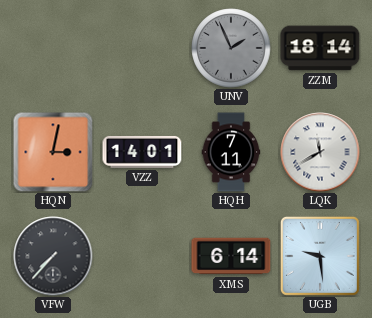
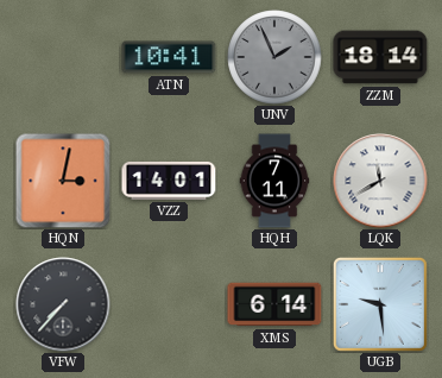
ATN: none -> 10:41 (169, 57)
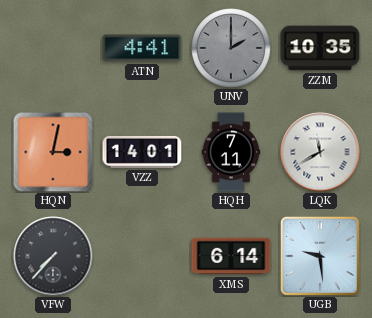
ATN: 10:41 -> 4:41 (142, 48)
UNV: 1:56 -> 2:00 (231, 48)
ZZM: 18:14 -> 10:35 (320, 48)
